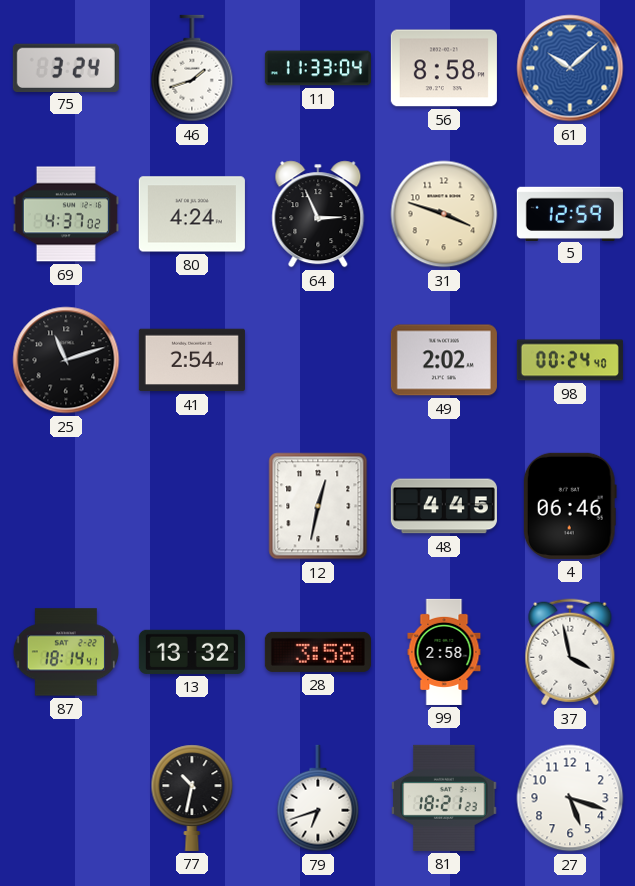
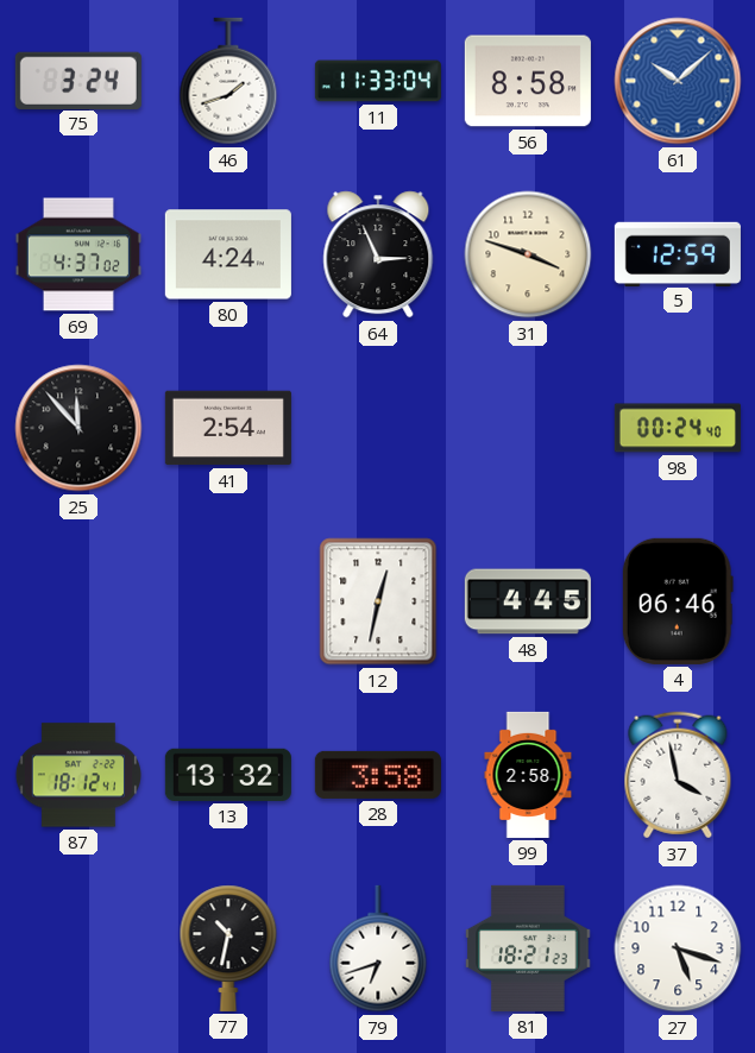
25: 11:12 -> 11:53 (78, 428)
49: 2:02 -> none (444, 360)
87: 18:14 -> 18:12 (78, 775)
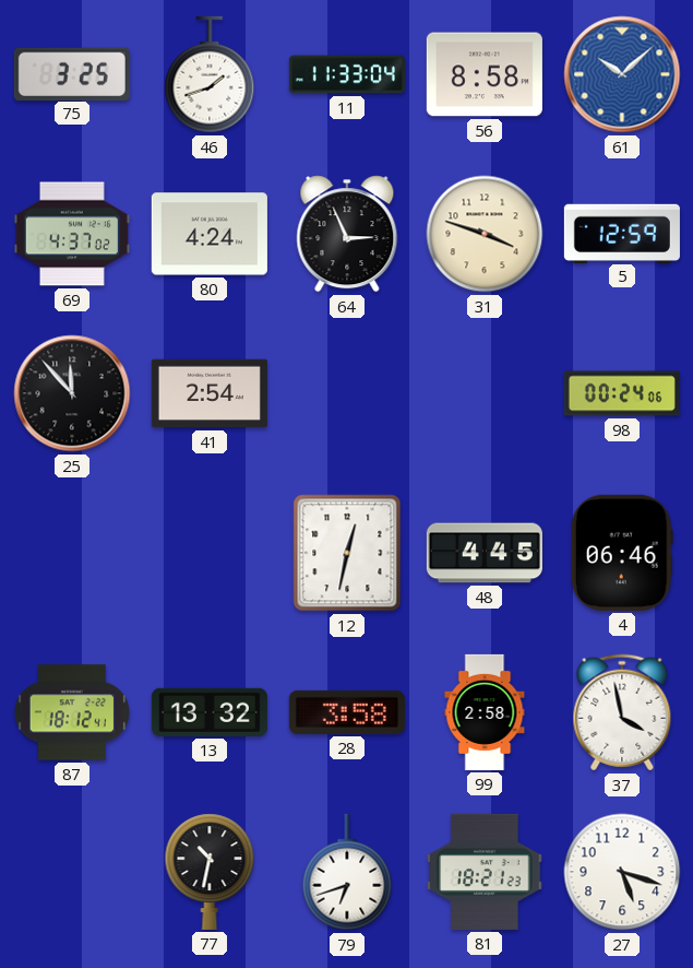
75: 3:24 -> 3:25 (72, 73)
98: 00:24:40 -> 00:24:06 (622, 393)
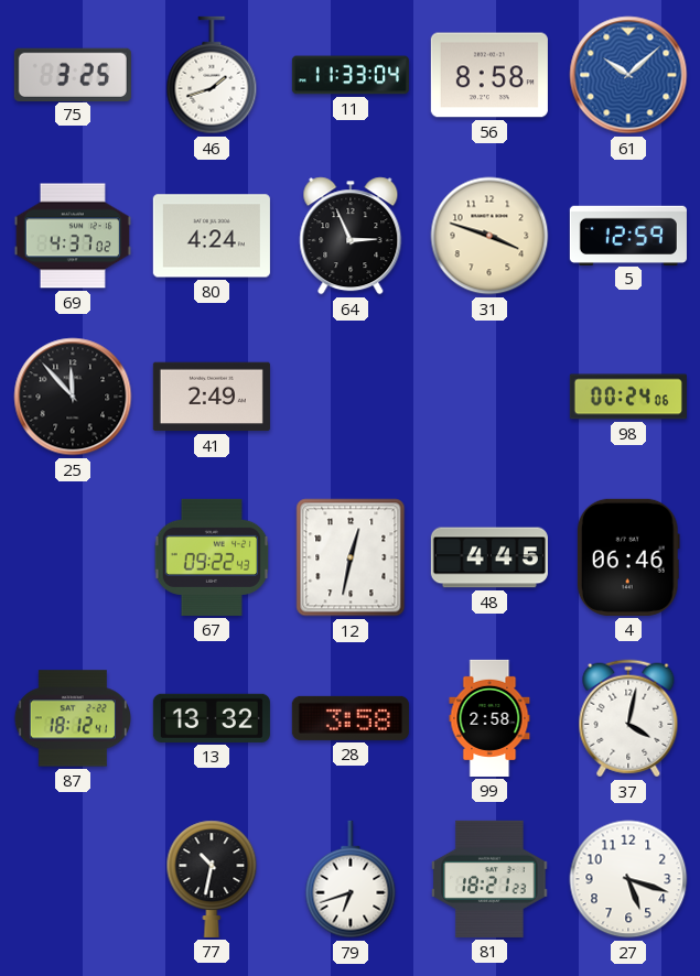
41: 2:54 -> 2:49 (212, 397)
67: none -> 09:22 (212, 557)
37: 3:58 -> 4:02 (628, 718)
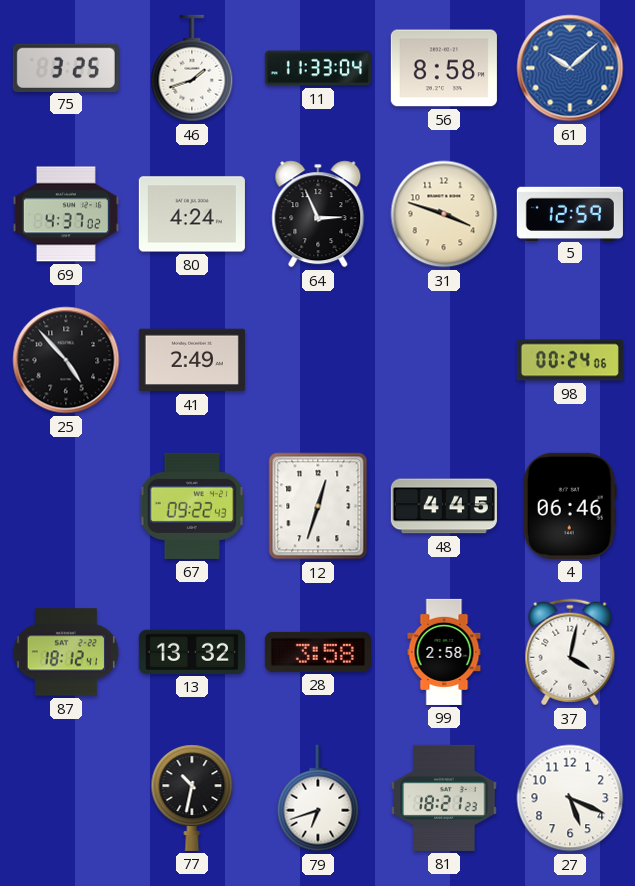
25: 11:53 -> 4:53 (66, 360)
12: 12:32 -> 12:33 (318, 506)
27: 5:18 -> 5:19 (570, 798)
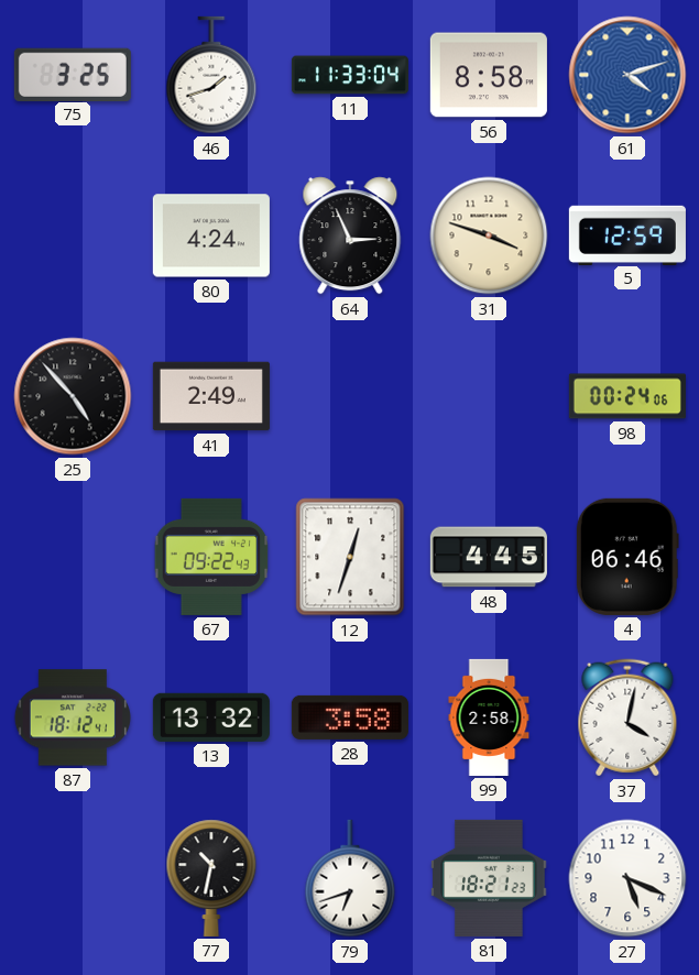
61: 10:08 -> 4:12 (627, 75)
69: 4:37 -> none (66, 214)
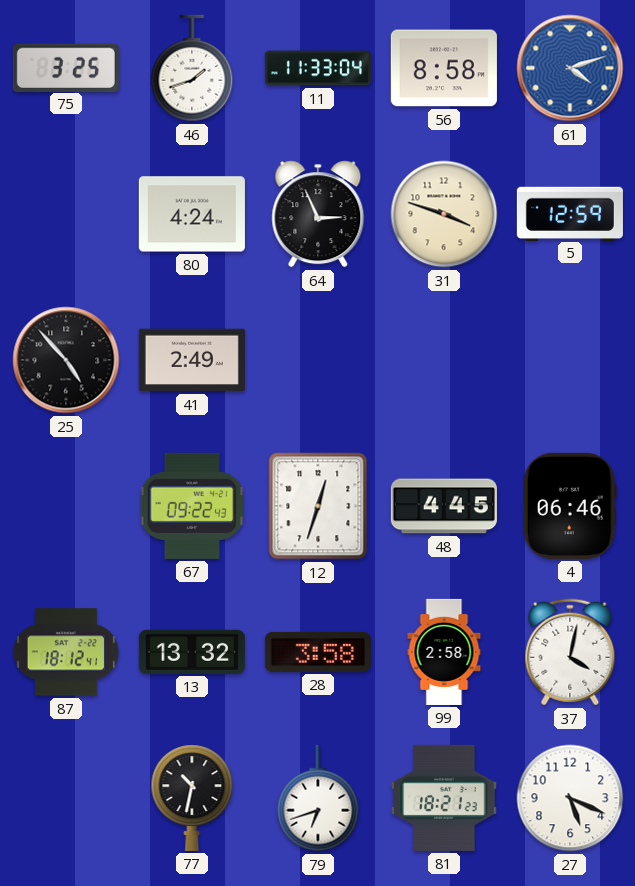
98: 00:24 -> none (627, 396)
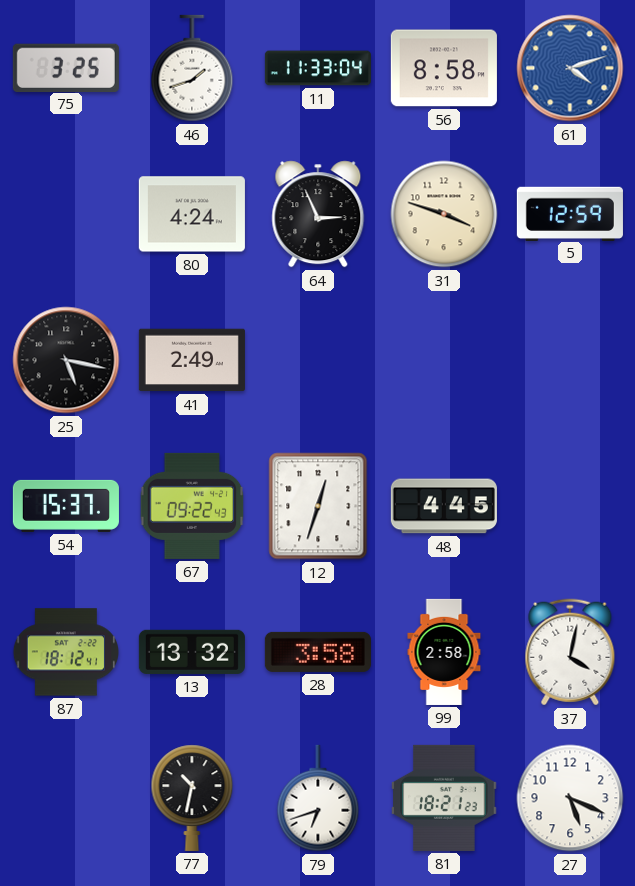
25: 4:53 -> 5:17 (66, 360)
54: none -> 15:37 (66, 506)
4: 06:46 -> none (570, 506)
